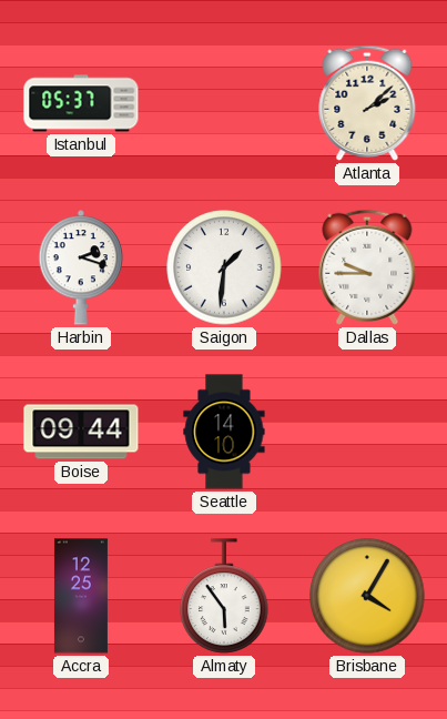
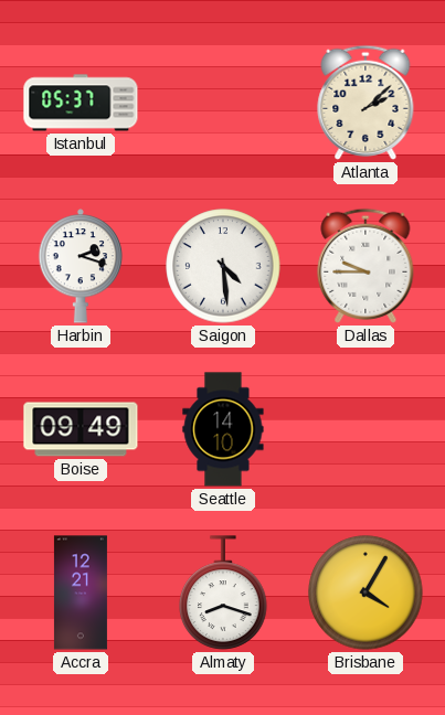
Saigon: 1:31 -> 4:29 (223, 266)
Boise: 09:44 -> 09:49 (81, 429)
Accra: 12:25 -> 12:21 (81, 593)
Almaty: 5:54 -> 8:18 (223, 593)
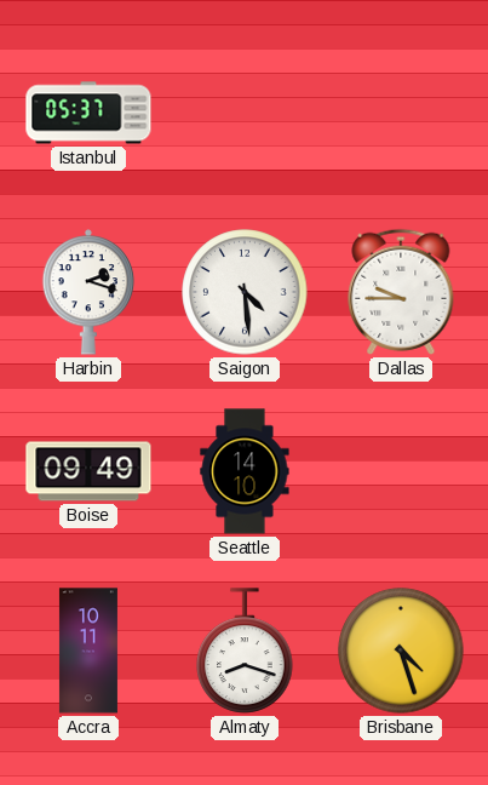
Atlanta: 2:08 -> none (365, 103)
Accra: 12:21 -> 10:11 (88, 651)
Brisbane: 4:05 -> 4:27 (401, 651)
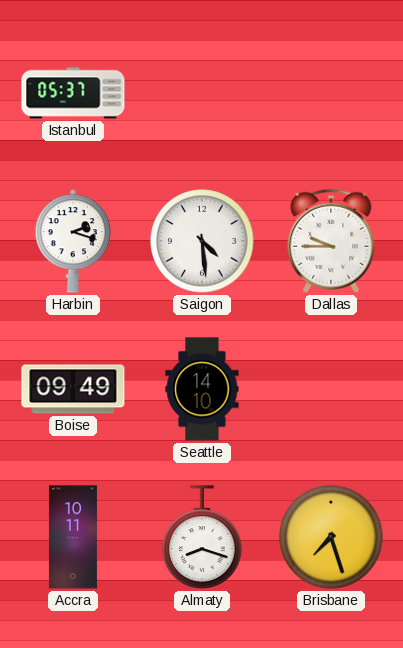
Brisbane: 4:27 -> 7:27 (331, 537)
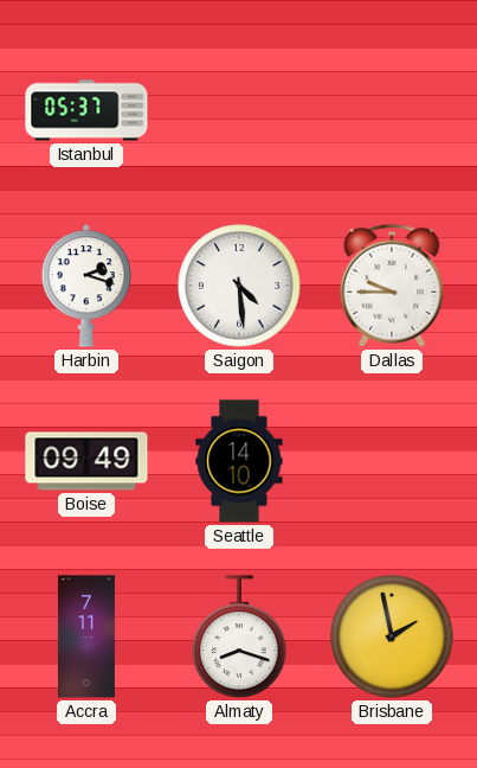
Accra: 10:11 -> 7:11 (86, 636)
Brisbane: 7:27 -> 1:58 (392, 636)
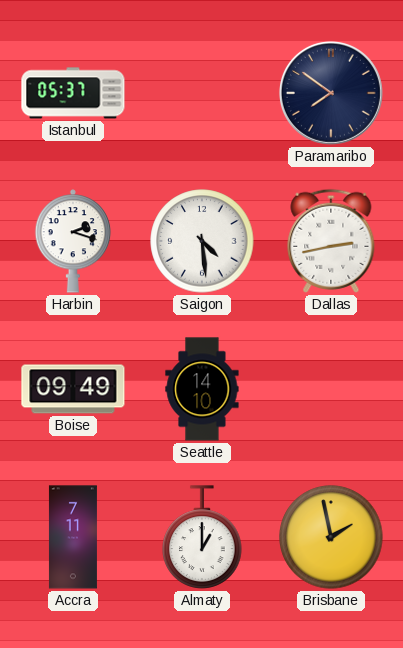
Paramaribo: none -> 7:51 (331, 93)
Dallas: 9:45 -> 2:43 (331, 241)
Almaty: 8:18 -> 1:00 (202, 537)
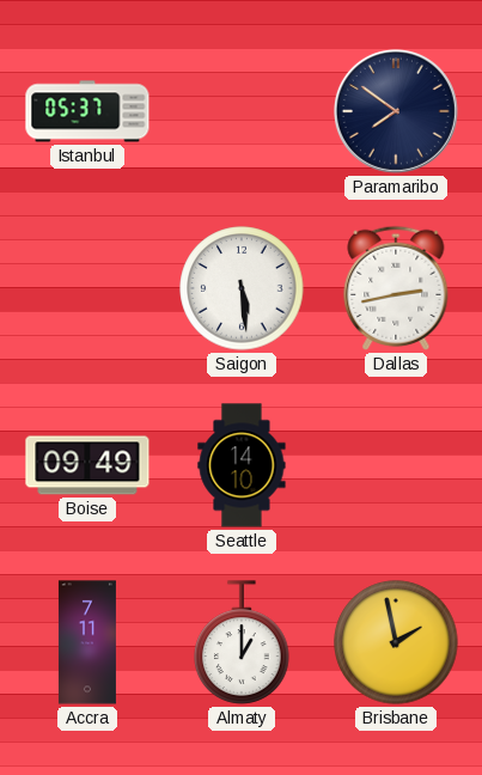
Harbin: 2:18 -> none (73, 241)
Saigon: 4:29 -> 5:29 (242, 288)
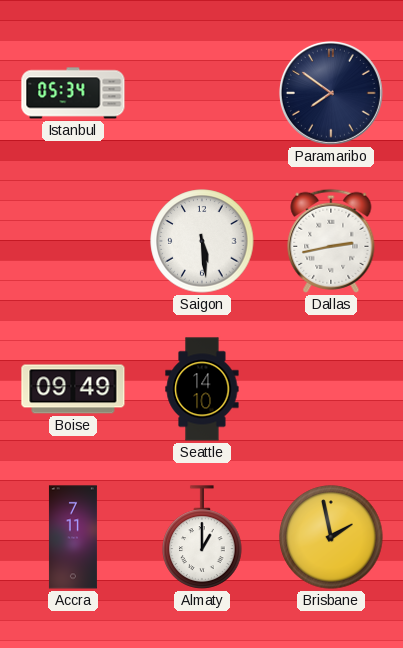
Istanbul: 05:37 -> 05:34 (73, 93)
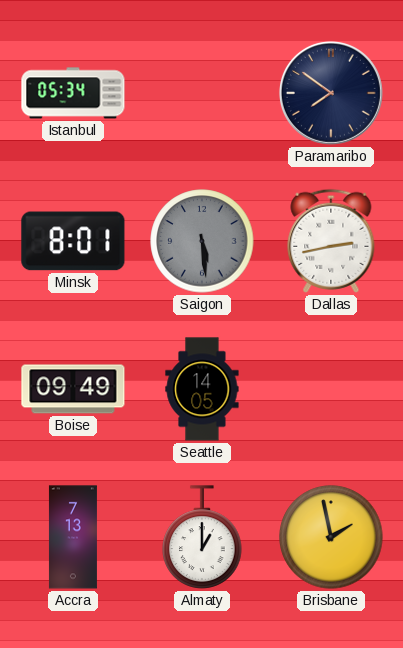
Minsk: none -> 8:01 (73, 241)
Saigon dial: white -> grey (202, 241)
Seattle: 14:10 -> 14:05 (202, 389)
Accra: 7:11 -> 7:13 (73, 537)
